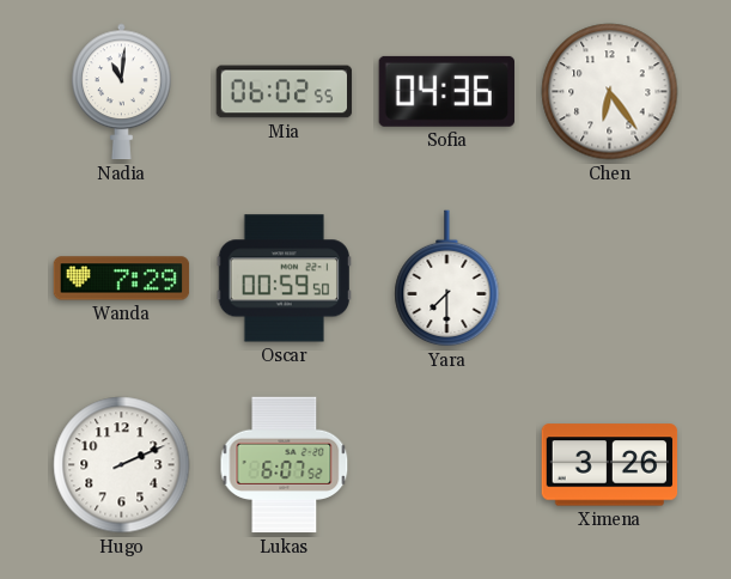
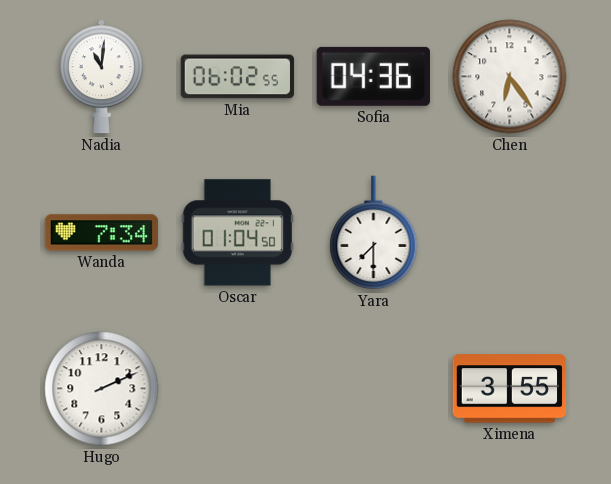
Wanda: 7:29 -> 7:34 (102, 233)
Oscar: 00:59 -> 01:04 (237, 233)
Lukas: 6:07 -> none (285, 465)
Ximena: 3:26 -> 3:55 (510, 389)
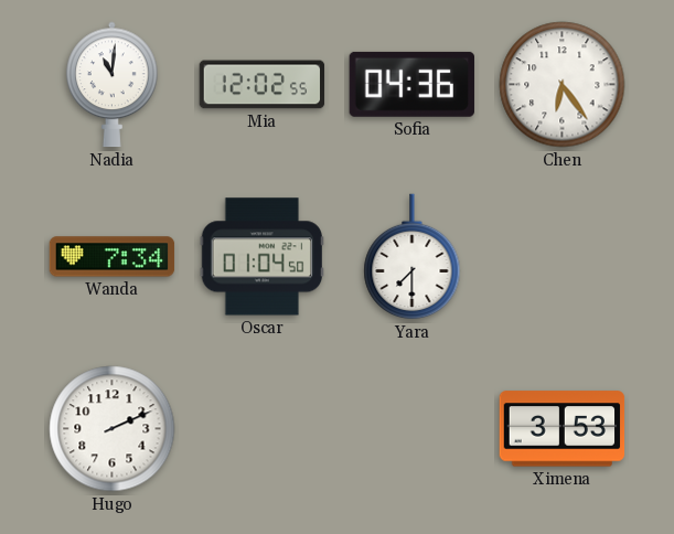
Mia: 06:02 -> 12:02 (263, 85)
Ximena: 3:55 -> 3:53 (563, 429)
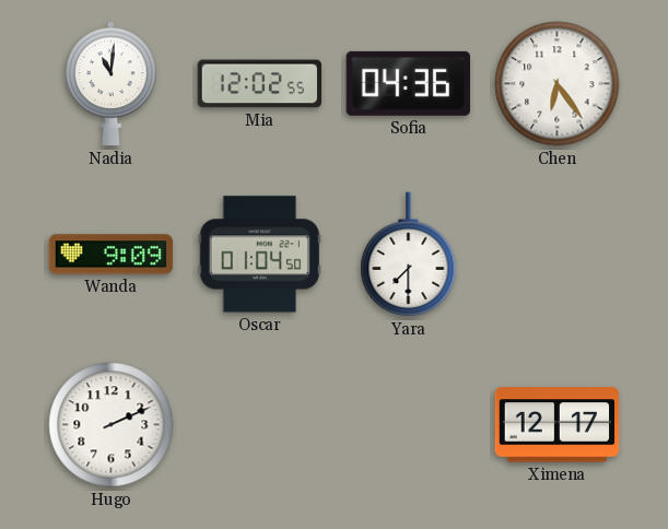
Wanda: 7:34 -> 9:09 (112, 255)
Ximena: 3:53 -> 12:17 (558, 425)
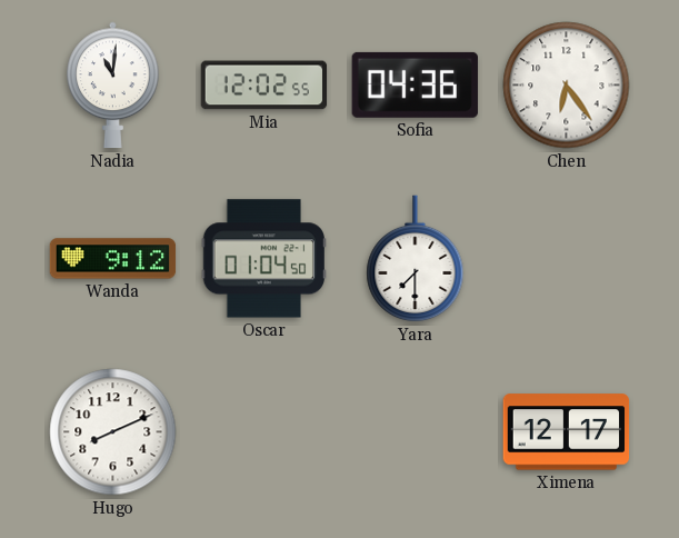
Wanda: 9:09 -> 9:12 (113, 259)
Hugo: 2:11 -> 8:11 (113, 432)
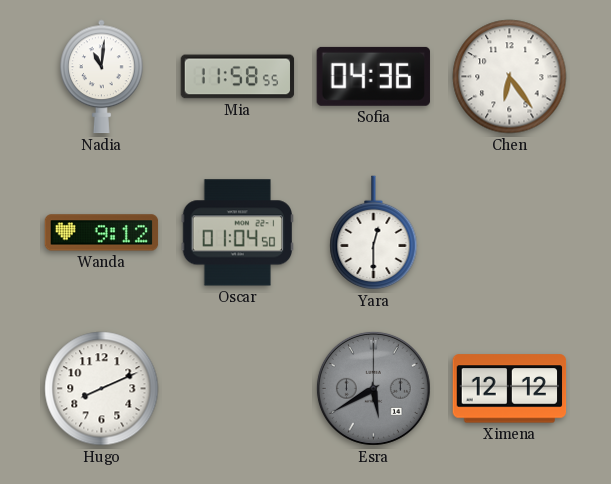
Mia: 12:02 -> 11:58 (238, 77)
Yara: 7:30 -> 12:30 (374, 233)
Esra: none -> 5:40 (373, 388)
Ximena: 12:17 -> 12:12 (510, 389)
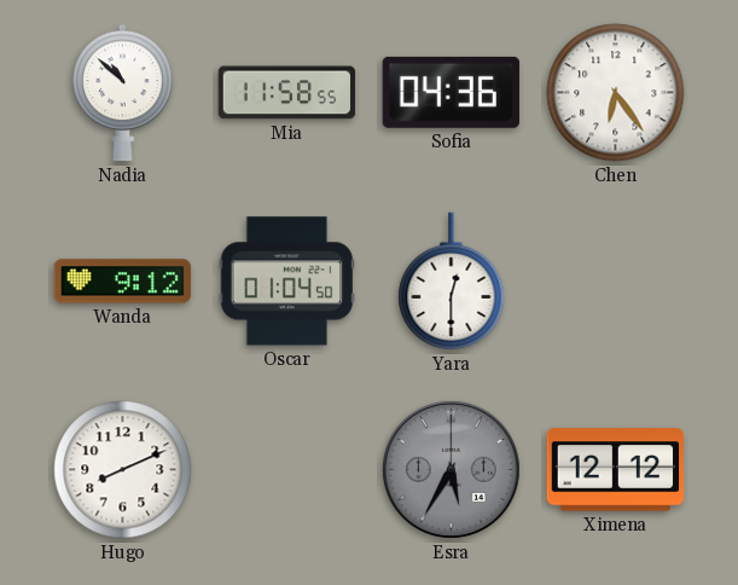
Nadia: 11:01 -> 10:52 (123, 93)
Esra: 5:40 -> 5:35 (451, 469)
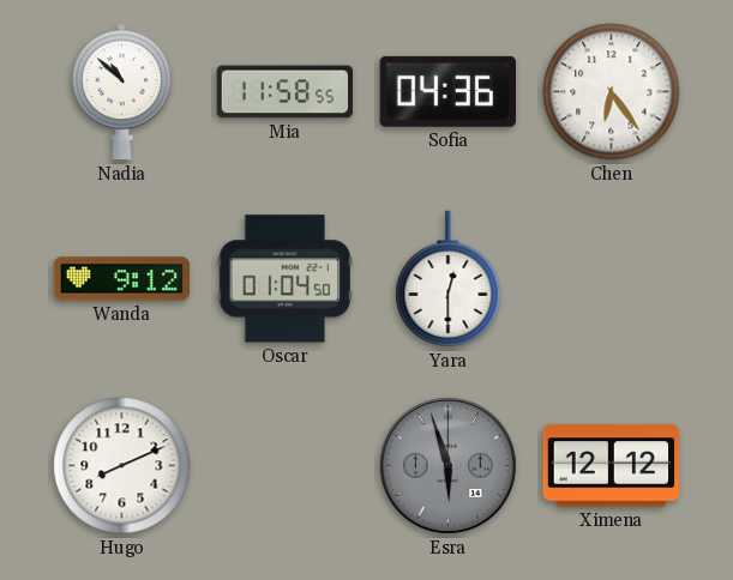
Esra: 5:35 -> 5:57 (447, 465)
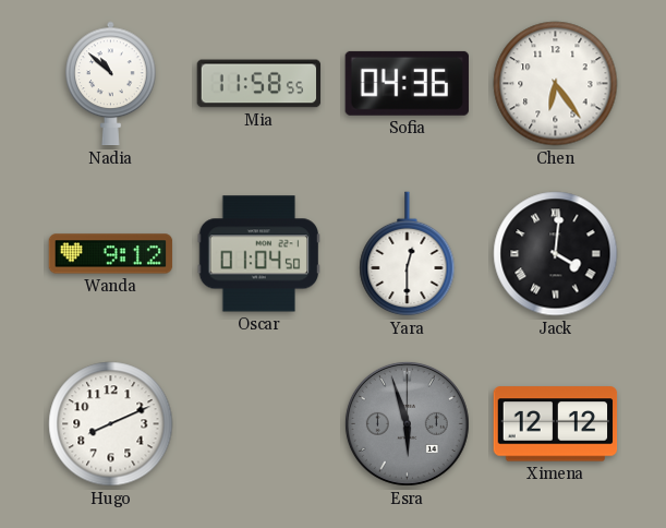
Jack: none -> 4:01 (556, 254)
